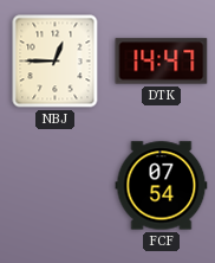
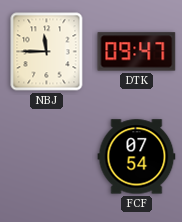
NBJ: 12:45 -> 11:45 (47, 52)
DTK: 14:47 -> 09:47 (137, 52)
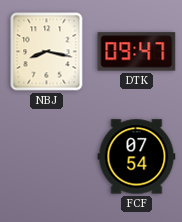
NBJ: 11:45 -> 8:17 (47, 52)
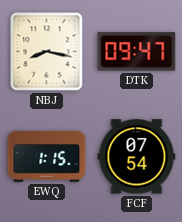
EWQ: none -> 1:15 (47, 156)
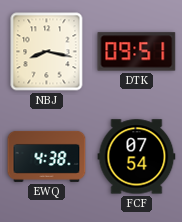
DTK: 09:47 -> 09:51 (137, 52)
EWQ: 1:15 -> 4:38 (47, 156)
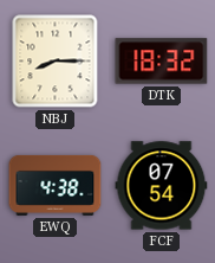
NBJ: 8:17 -> 8:15 (56, 62)
DTK: 09:51 -> 18:32 (162, 62)
